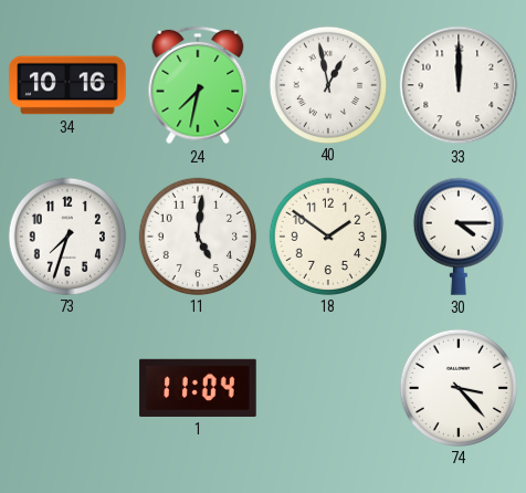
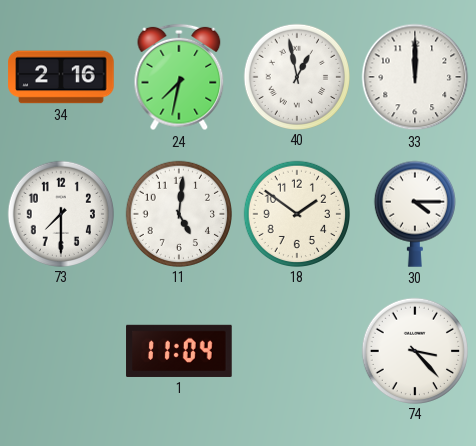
34: 10:16 -> 2:16 (61, 77)
73: 7:33 -> 7:30 (60, 213)
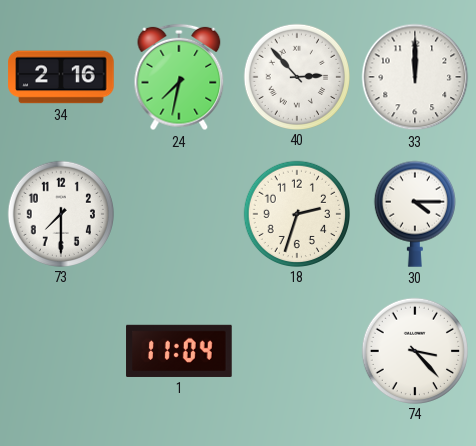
40: 12:58 -> 2:53 (296, 76)
11: 5:01 -> none (178, 213)
18: 1:51 -> 2:33 (296, 213)
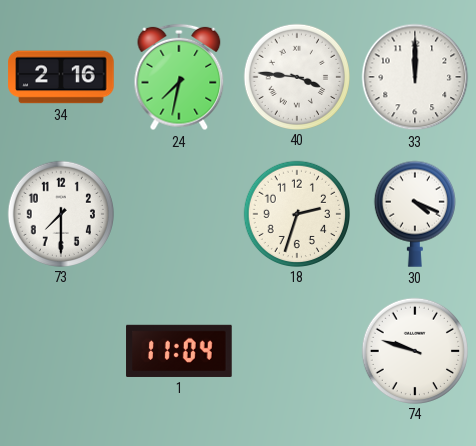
40: 2:53 -> 3:46 (296, 76)
30: 4:15 -> 4:19 (415, 214)
74: 3:23 -> 9:48 (414, 350)
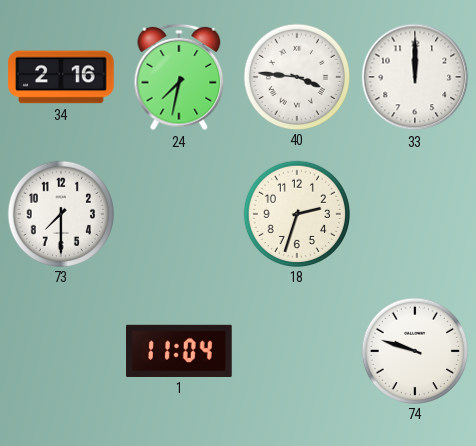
30: 4:19 -> none (415, 214)
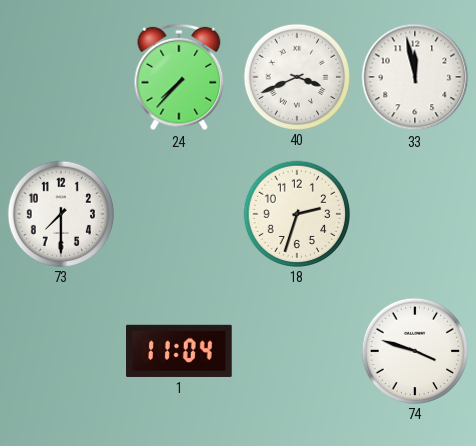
34: 2:16 -> none (61, 77)
24: 7:32 -> 7:37 (179, 77)
40: 3:46 -> 3:41 (296, 76)
33: 12:00 -> 11:58 (415, 77)
74: 9:48 -> 3:48 (414, 350)
